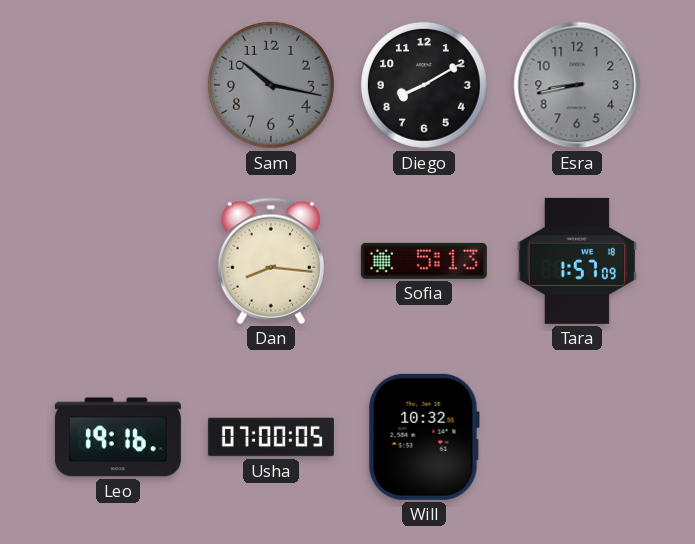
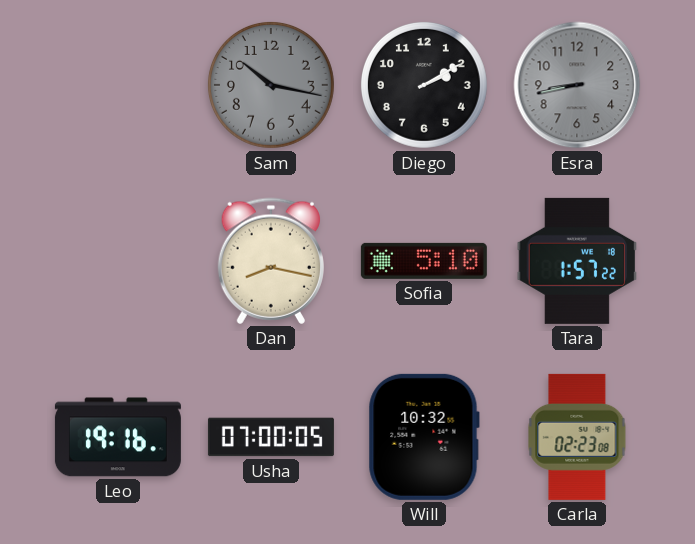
Diego: 8:10 -> 2:10 (424, 85)
Dan: 8:16 -> 8:17 (271, 261)
Sofia: 5:13 -> 5:10 (424, 261)
Tara: 1:57:09 -> 1:57:22 (577, 261)
Carla: none -> 02:23 (577, 437)
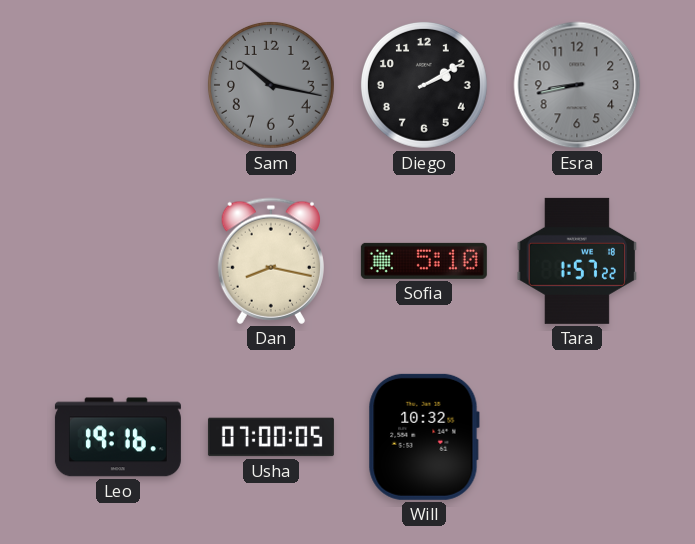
Carla: 02:23 -> none (577, 437)
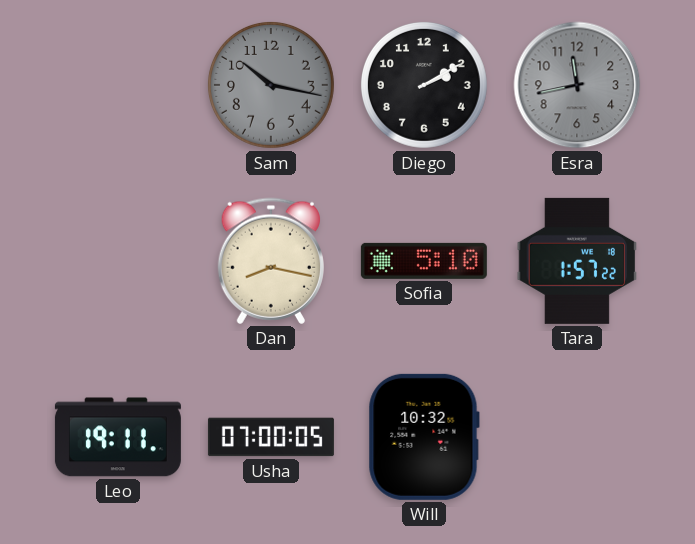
Esra: 8:43 -> 11:43 (577, 85)
Leo: 19:16 -> 19:11 (118, 437)
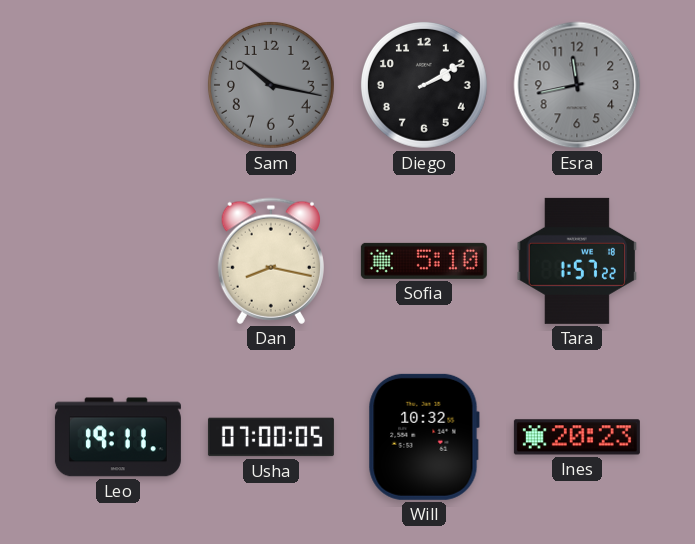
Ines: none -> 20:23 (577, 437)
